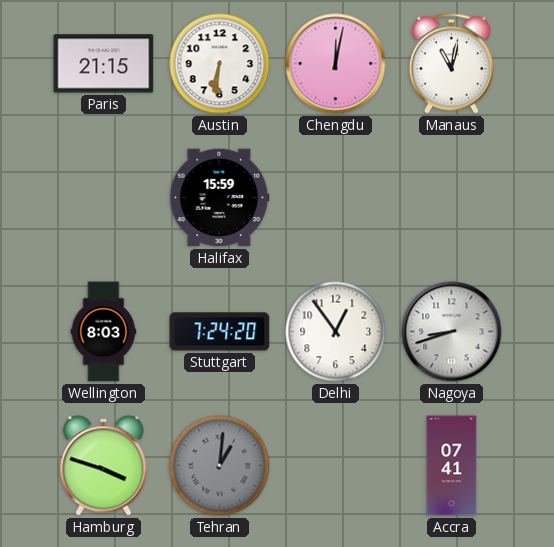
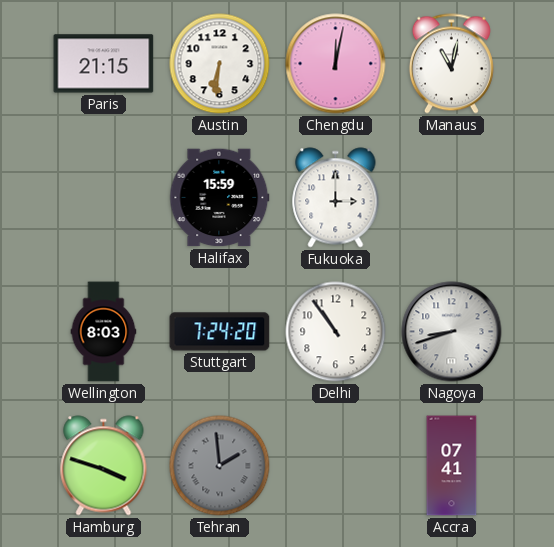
Fukuoka: none -> 3:00 (336, 198)
Delhi: 12:54 -> 10:54 (336, 332)
Tehran: 1:01 -> 1:59 (220, 466)
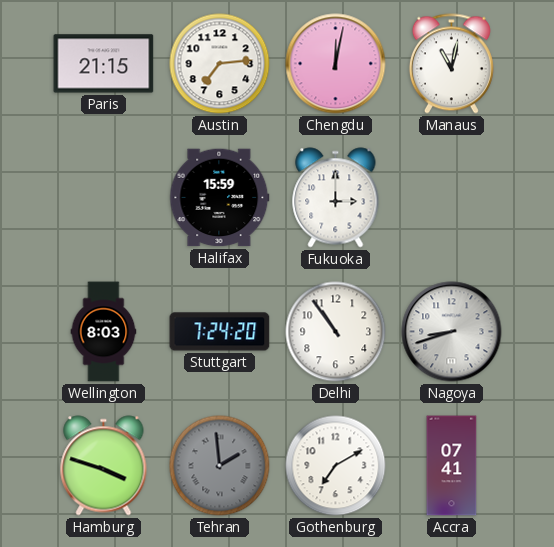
Austin: 6:31 -> 7:14 (220, 64)
Gothenburg: none -> 7:10 (336, 466)
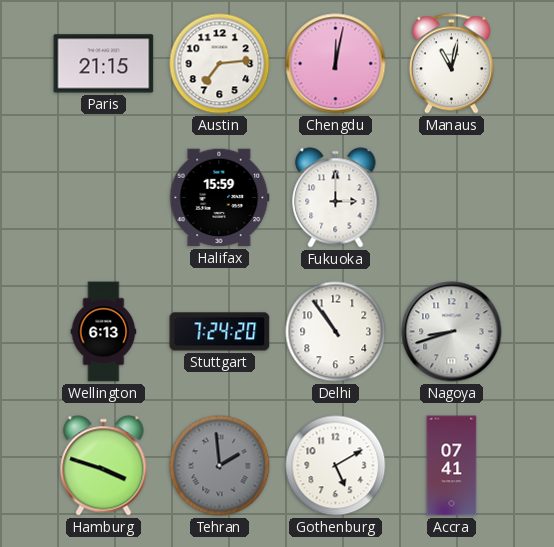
Wellington: 8:03 -> 6:13 (104, 332)
Gothenburg: 7:10 -> 5:10 (336, 466)
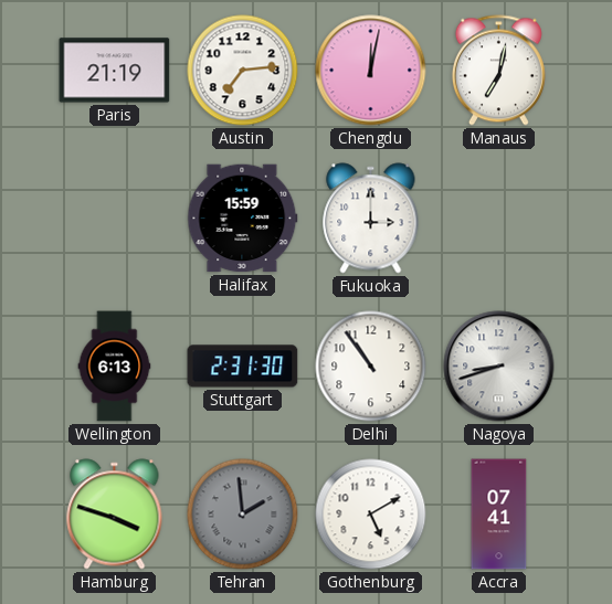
Paris: 21:15 -> 21:19 (115, 71)
Manaus: 11:02 -> 7:02 (498, 71)
Stuttgart: 7:24 -> 2:31 (243, 367)
